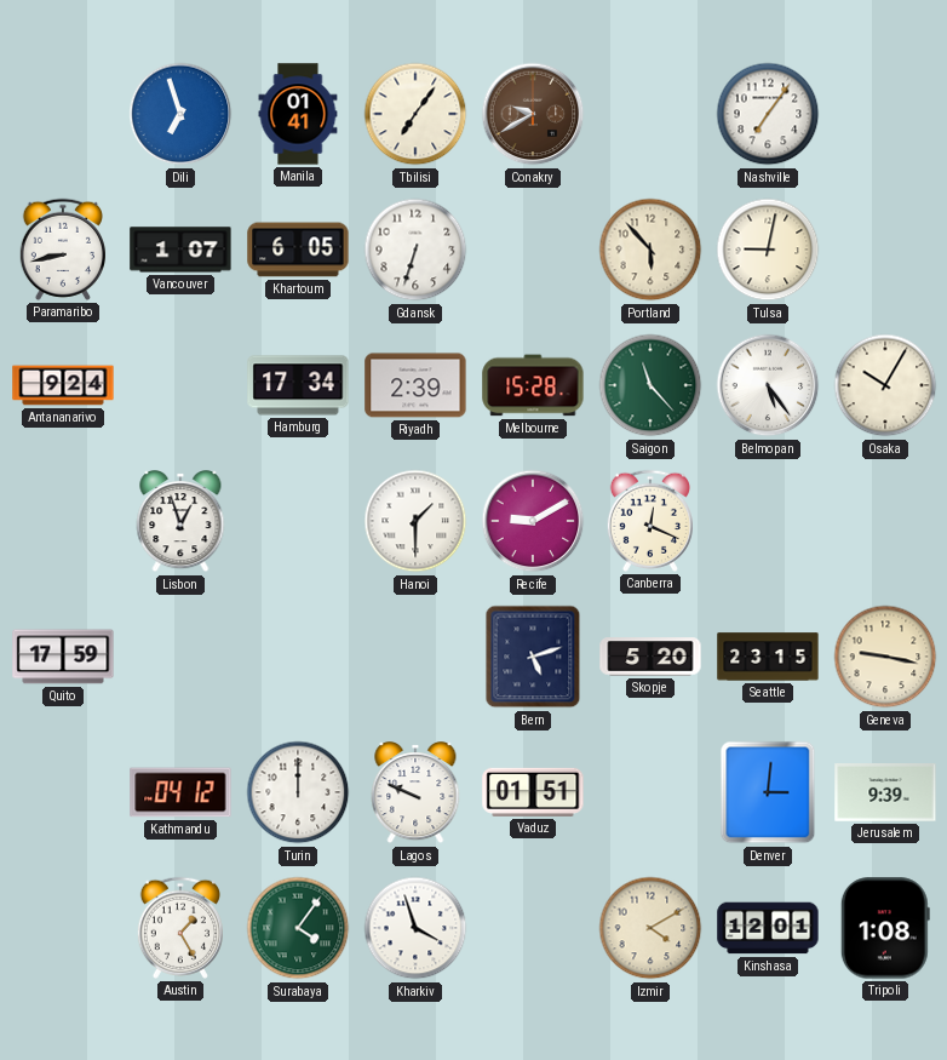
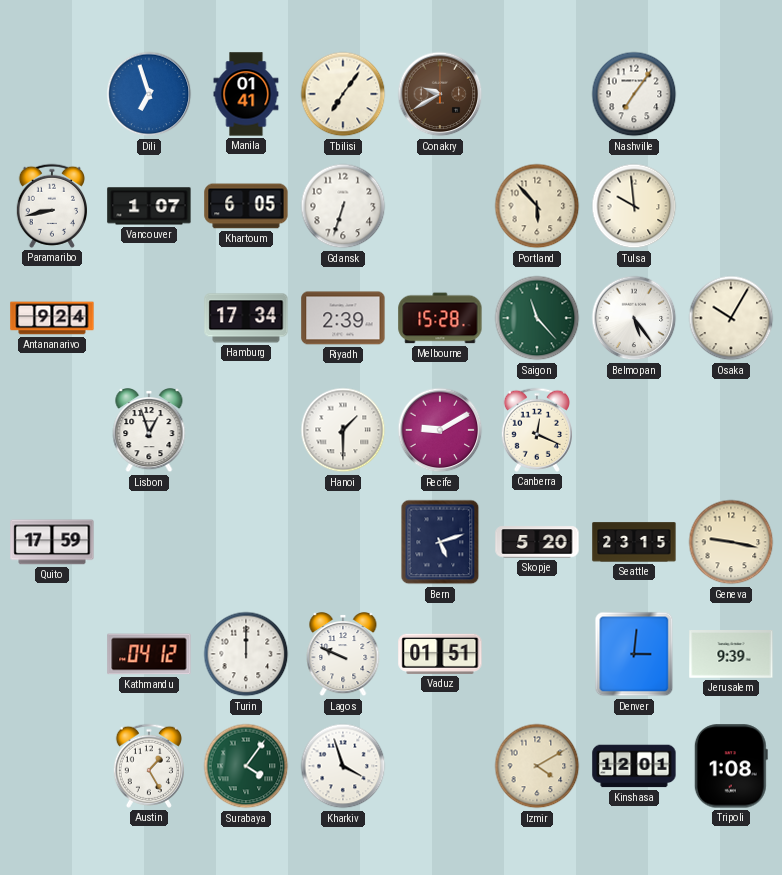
Tulsa: 9:02 -> 9:59 (634, 206)
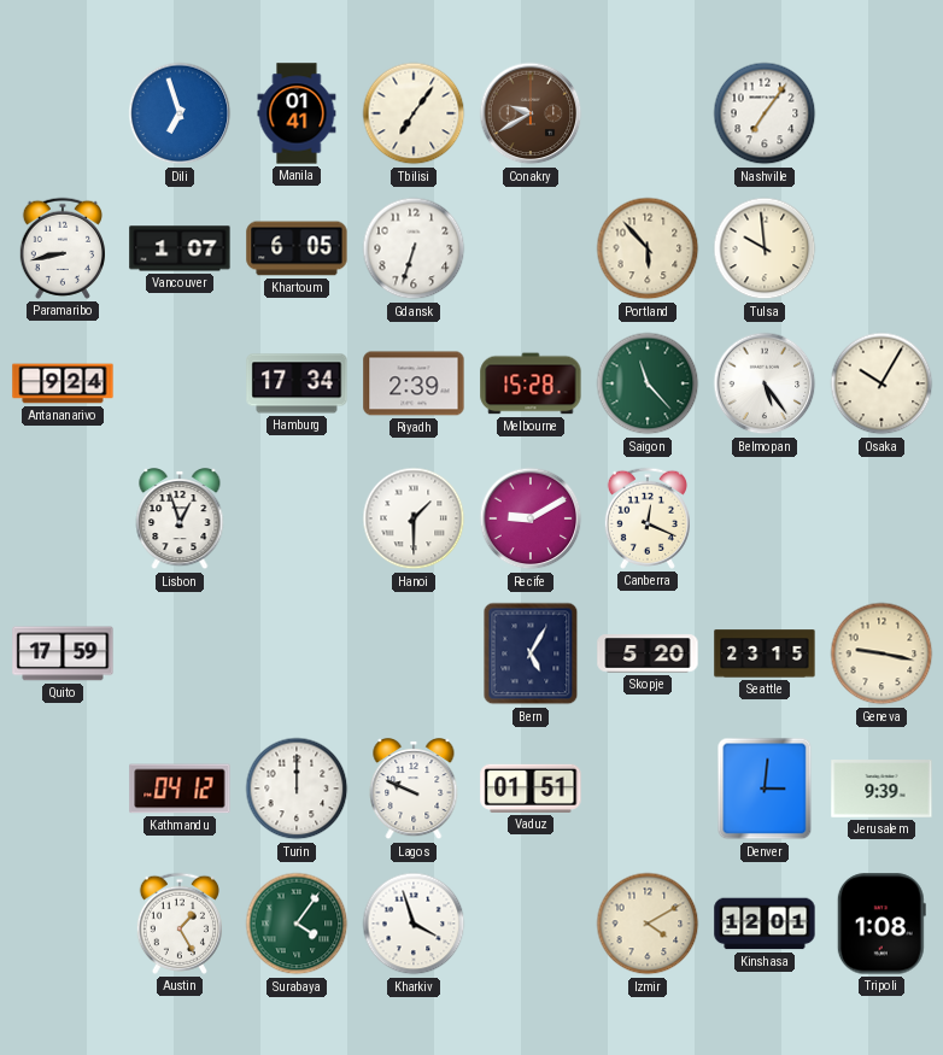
Bern: 5:12 -> 5:05 (531, 653)
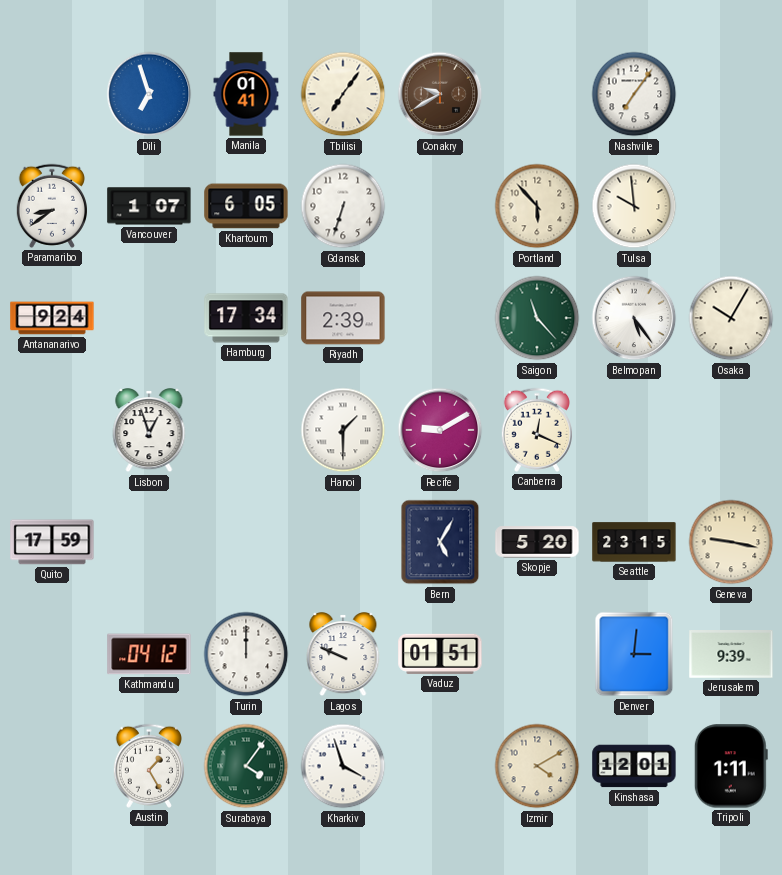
Paramaribo: 8:43 -> 8:39 (52, 206)
Melbourne: 15:28 -> none (531, 383)
Tripoli: 1:08 -> 1:11 (731, 766)
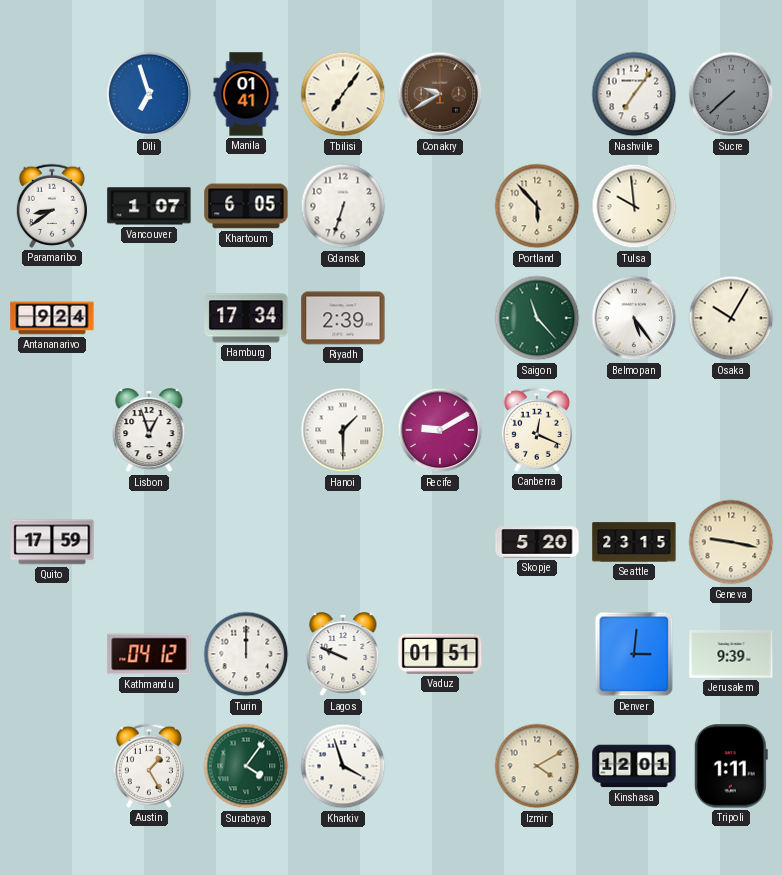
Sucre: none -> 7:38 (731, 94)
Bern: 5:05 -> none (440, 542)
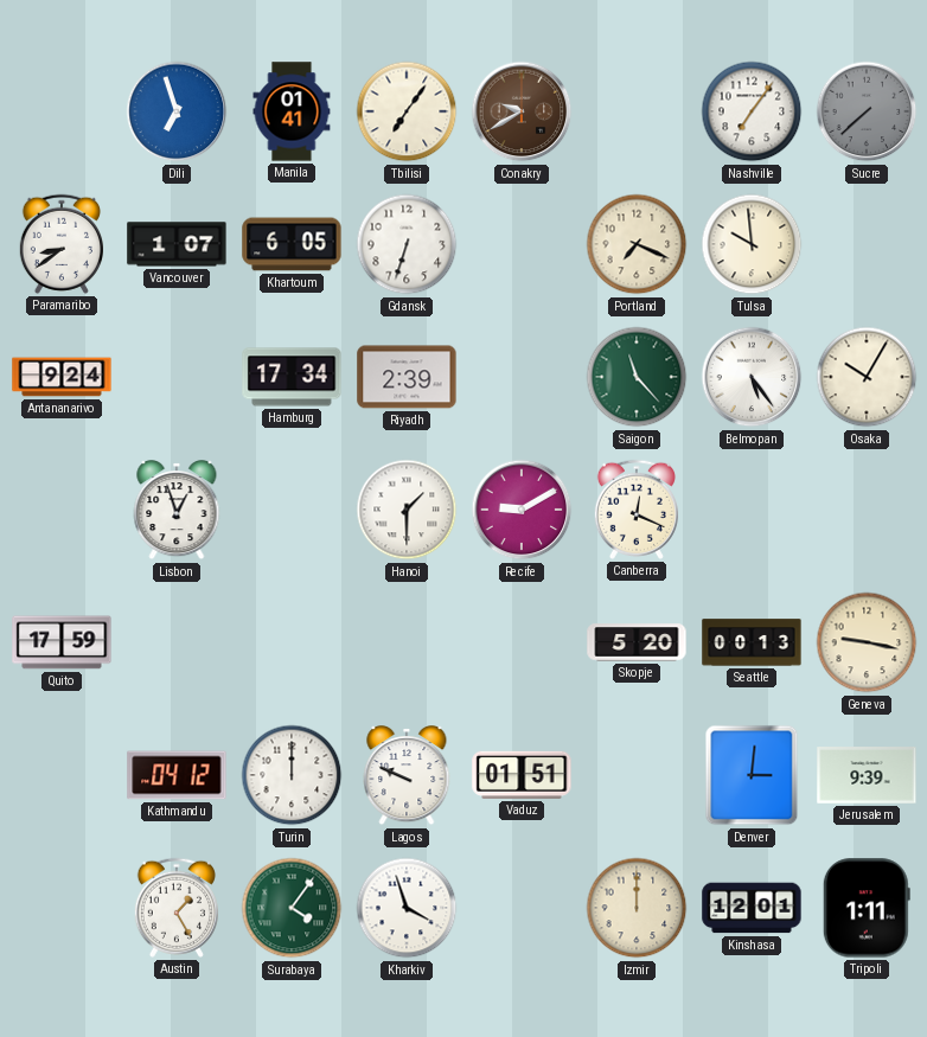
Portland: 5:53 -> 7:19 (637, 244)
Seattle: 23:15 -> 00:13 (752, 642)
Izmir: 4:10 -> 12:00 (637, 908)
